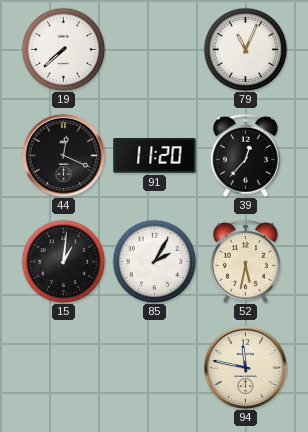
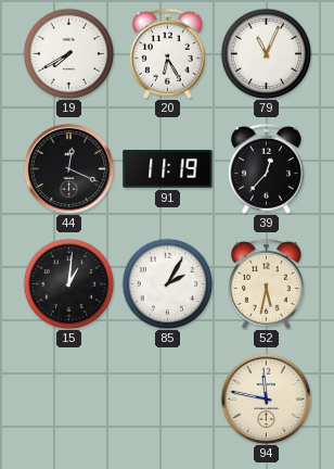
19: 7:38 -> 7:40 (68, 53)
20: none -> 6:25 (167, 53)
91: 11:20 -> 11:19 (168, 169)
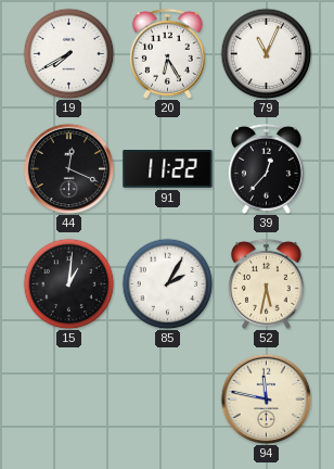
91: 11:19 -> 11:22 (168, 169)
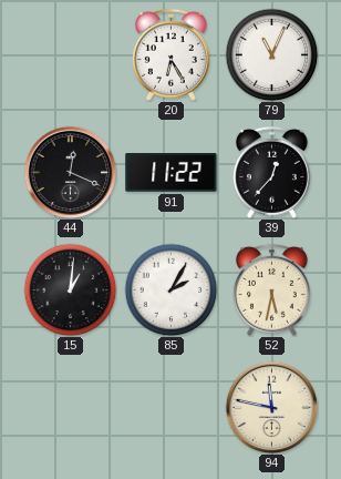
19: 7:40 -> none (68, 53)
